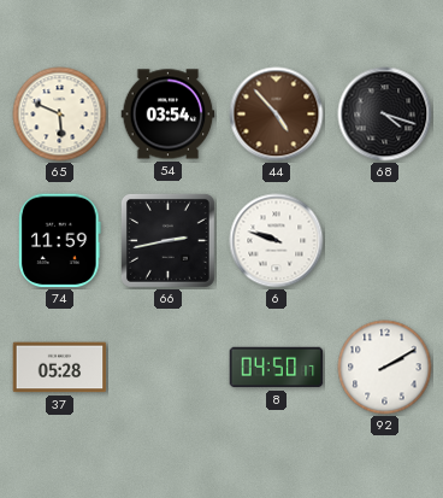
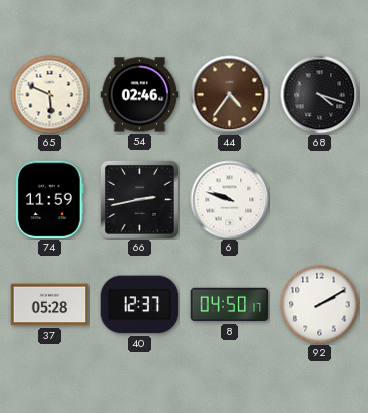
54: 03:54 -> 02:46 (140, 95)
44: 4:53 -> 4:36 (230, 95)
40: none -> 12:37 (140, 305)
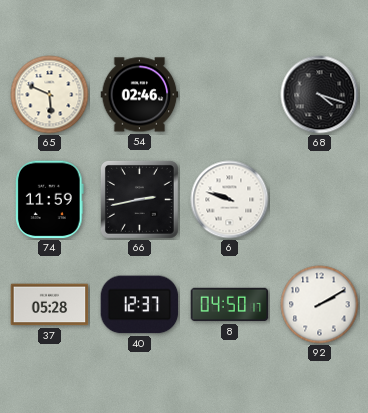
44: 4:36 -> none (230, 95)
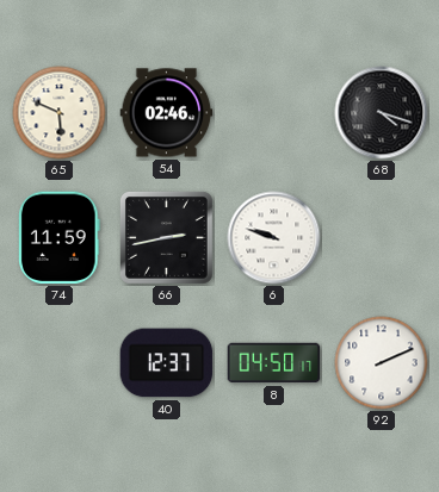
37: 05:28 -> none (50, 305)
92: 2:10 -> 2:11 (382, 363)
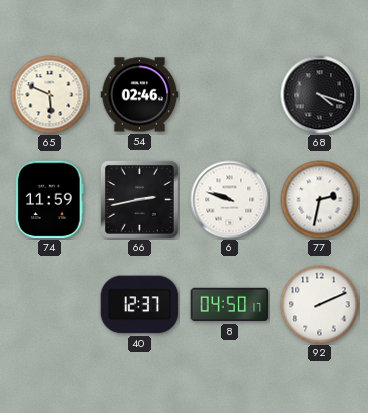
77: none -> 2:32 (320, 200)
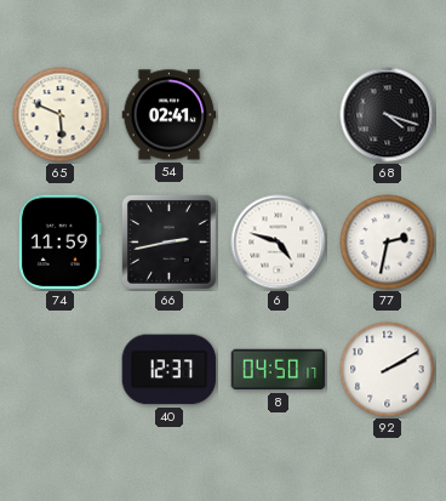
54: 02:46 -> 02:41 (170, 115)
6: 9:48 -> 4:48 (279, 243)
92: 2:11 -> 2:10 (388, 370)
